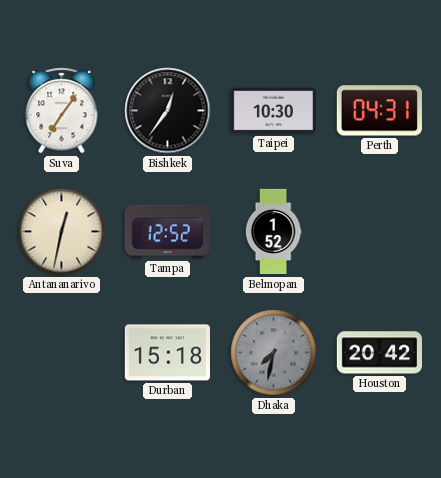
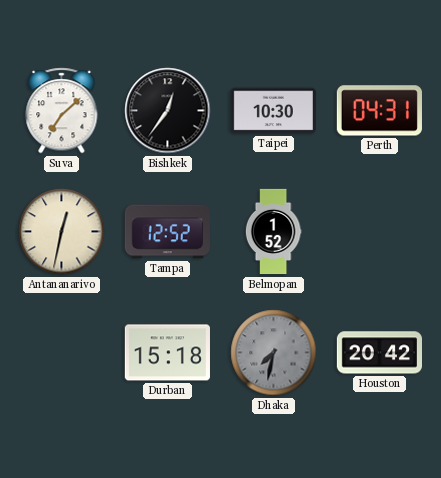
Suva: 7:06 -> 7:08 (62, 111)
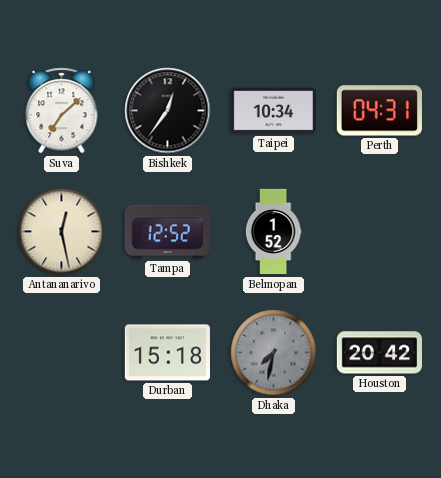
Taipei: 10:30 -> 10:34 (273, 111)
Antananarivo: 12:32 -> 12:28 (62, 232)
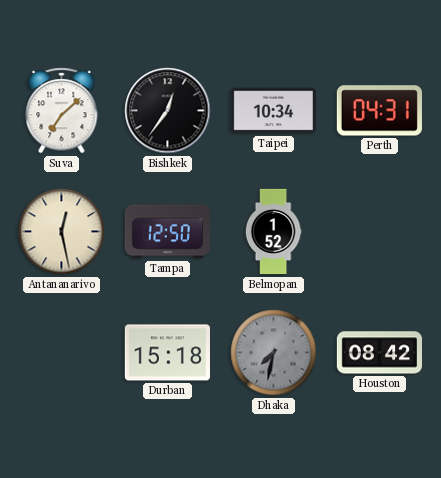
Tampa: 12:52 -> 12:50 (167, 232)
Houston: 20:42 -> 08:42 (379, 353)
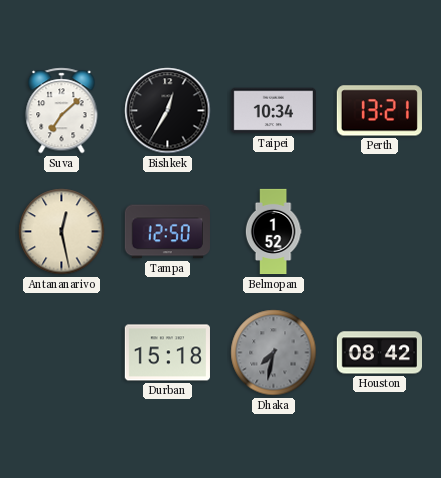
Bishkek: 12:36 -> 12:35 (168, 111)
Perth: 04:31 -> 13:21 (379, 111)
